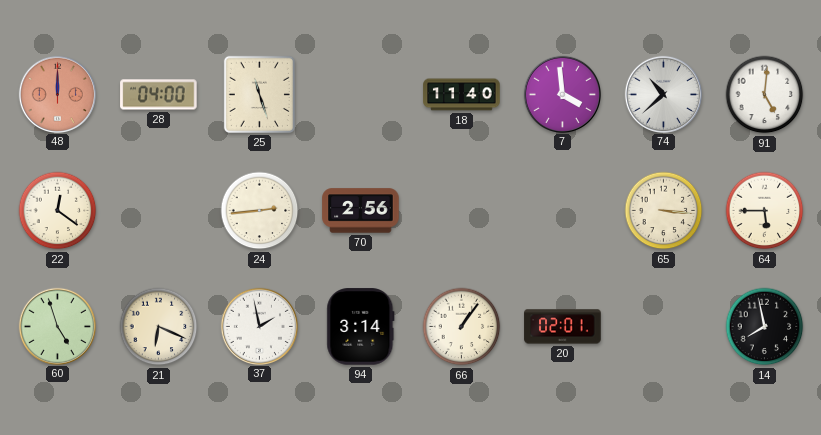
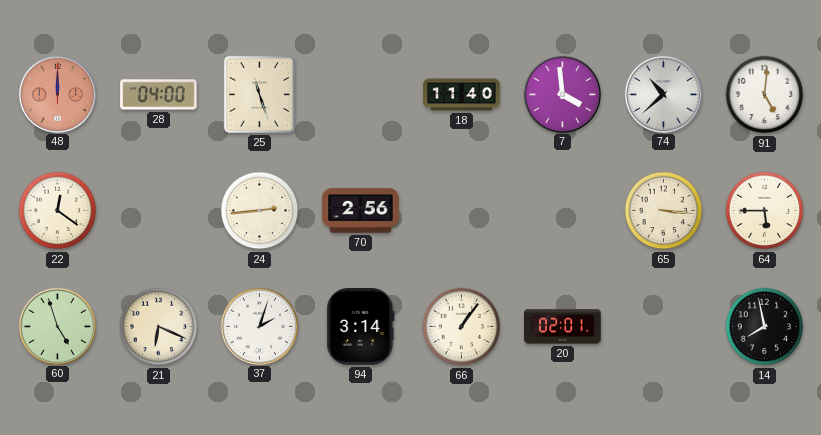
37: 1:58 -> 2:03 (259, 326)
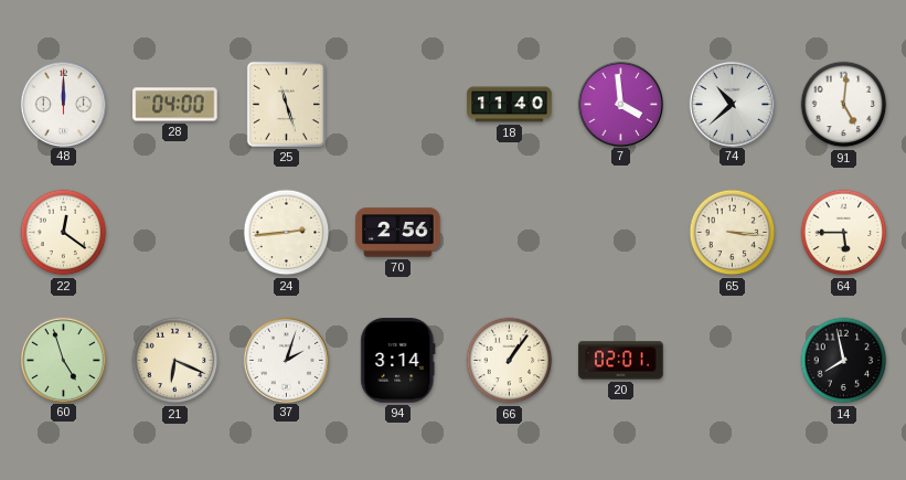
48 dial: salmon -> white (63, 104)
